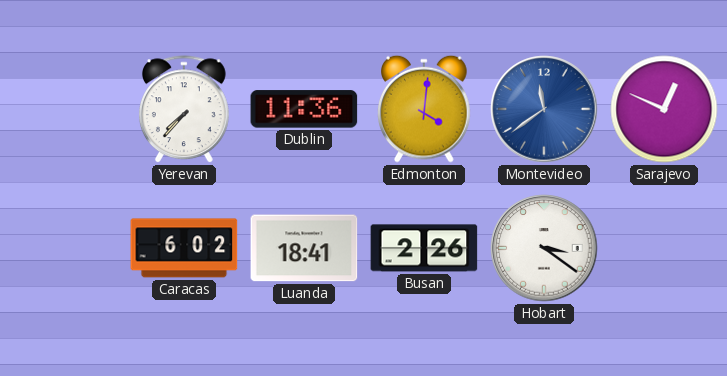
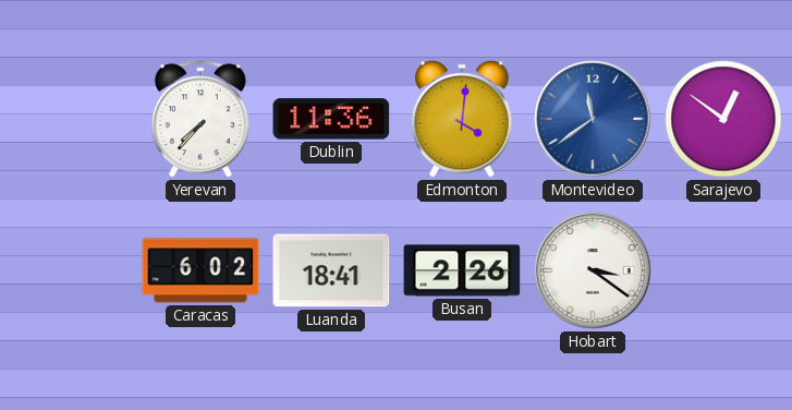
Sarajevo: 12:49 -> 12:51 (723, 119)
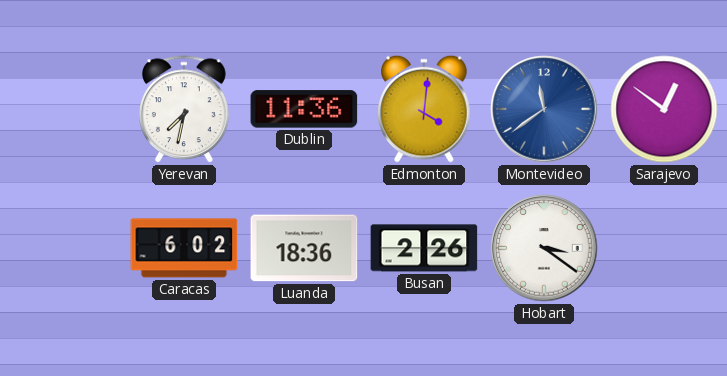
Yerevan: 7:37 -> 7:32 (184, 110)
Luanda: 18:41 -> 18:36 (304, 248)
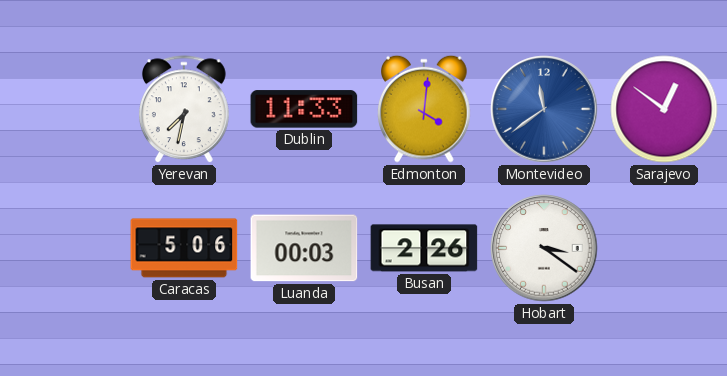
Dublin: 11:36 -> 11:33 (304, 109)
Caracas: 6:02 -> 5:06 (184, 248)
Luanda: 18:36 -> 00:03 (304, 248)
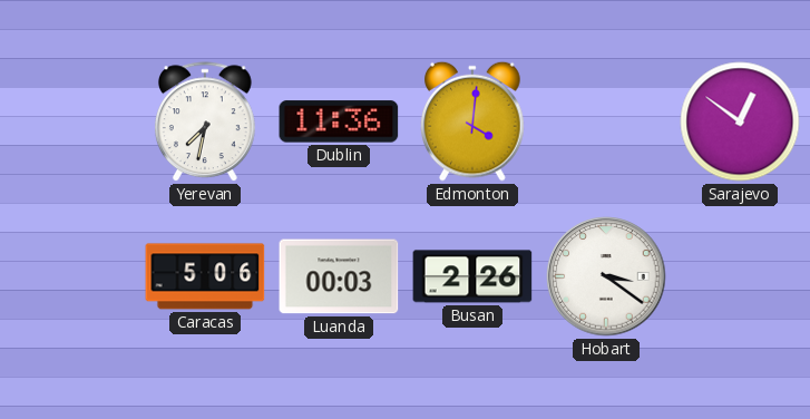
Dublin: 11:33 -> 11:36 (339, 121)
Montevideo: 11:39 -> none (544, 109)
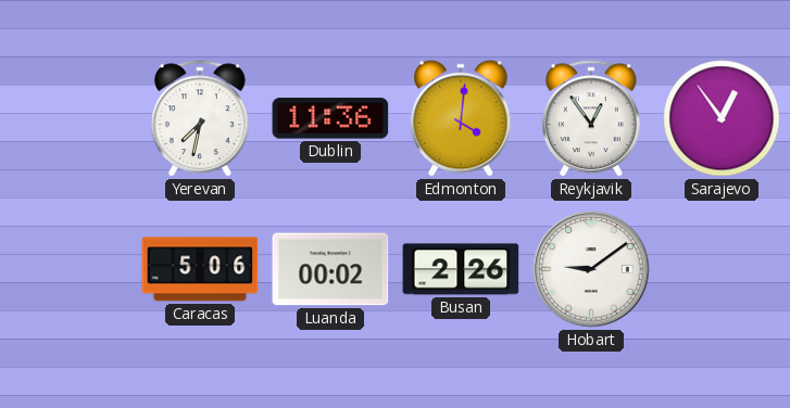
Reykjavik: none -> 12:54 (591, 119)
Sarajevo: 12:51 -> 12:54 (722, 118)
Luanda: 00:03 -> 00:02 (330, 269)
Hobart: 3:21 -> 9:09 (591, 269)
